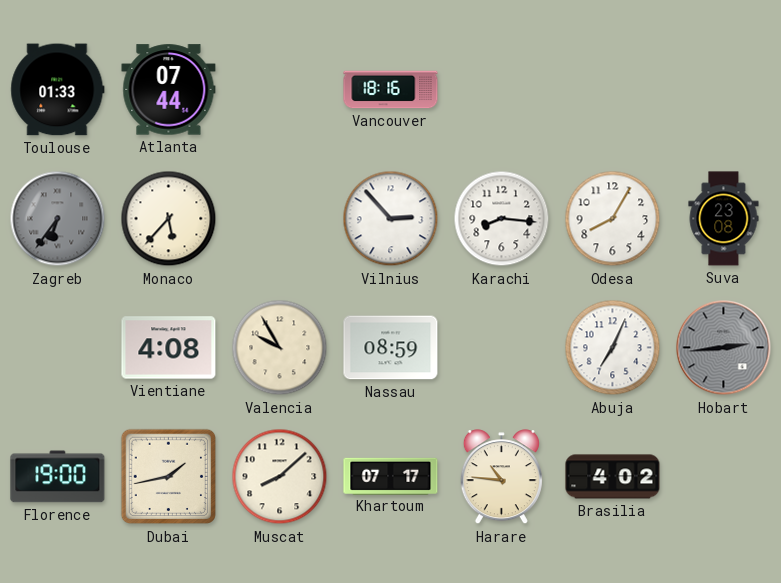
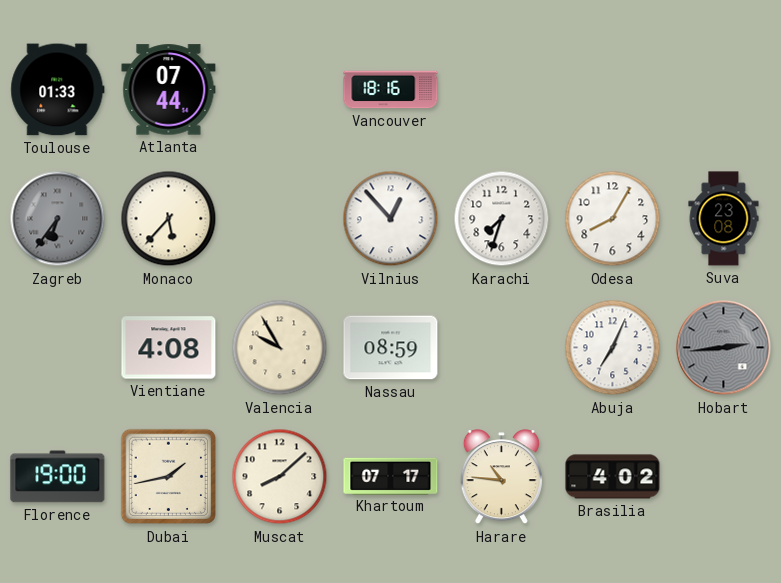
Vilnius: 2:53 -> 12:53 (391, 219)
Karachi: 8:16 -> 7:33 (502, 219)
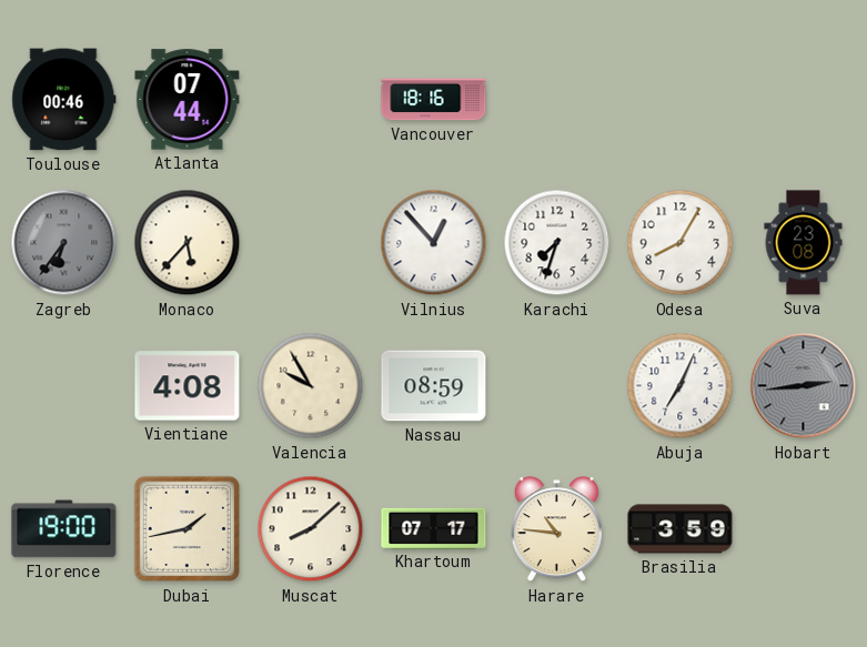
Toulouse: 01:33 -> 00:46 (64, 100)
Brasilia: 4:02 -> 3:59 (681, 529)
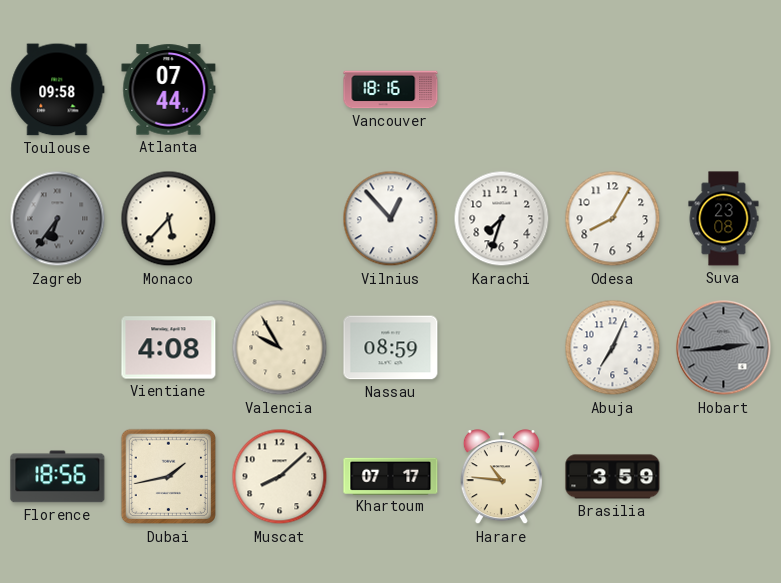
Toulouse: 00:46 -> 09:58 (58, 90)
Florence: 19:00 -> 18:56 (58, 477)
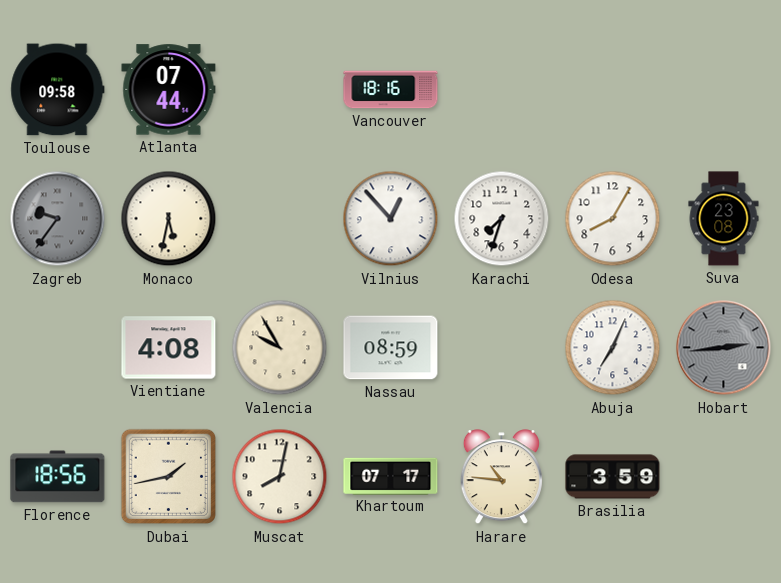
Zagreb: 6:36 -> 9:36 (58, 219)
Monaco: 5:37 -> 5:32 (169, 219)
Muscat: 8:08 -> 8:02 (280, 477)
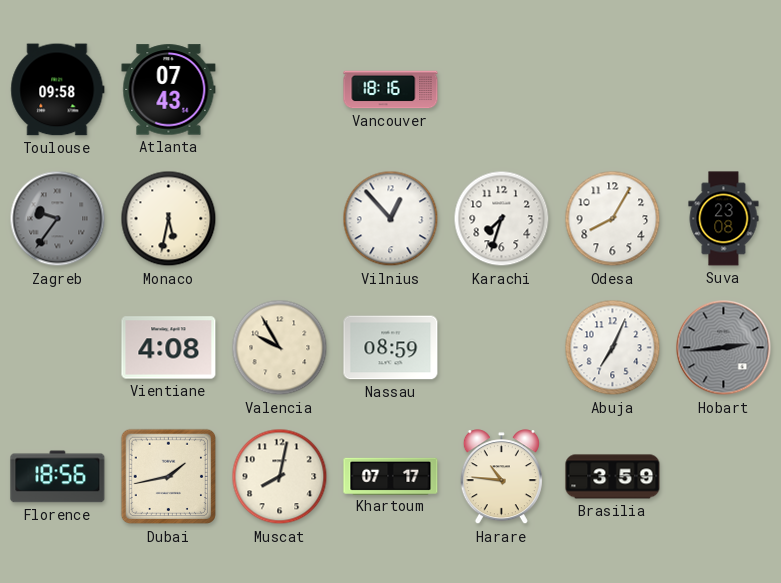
Atlanta: 07:44 -> 07:43 (169, 90)
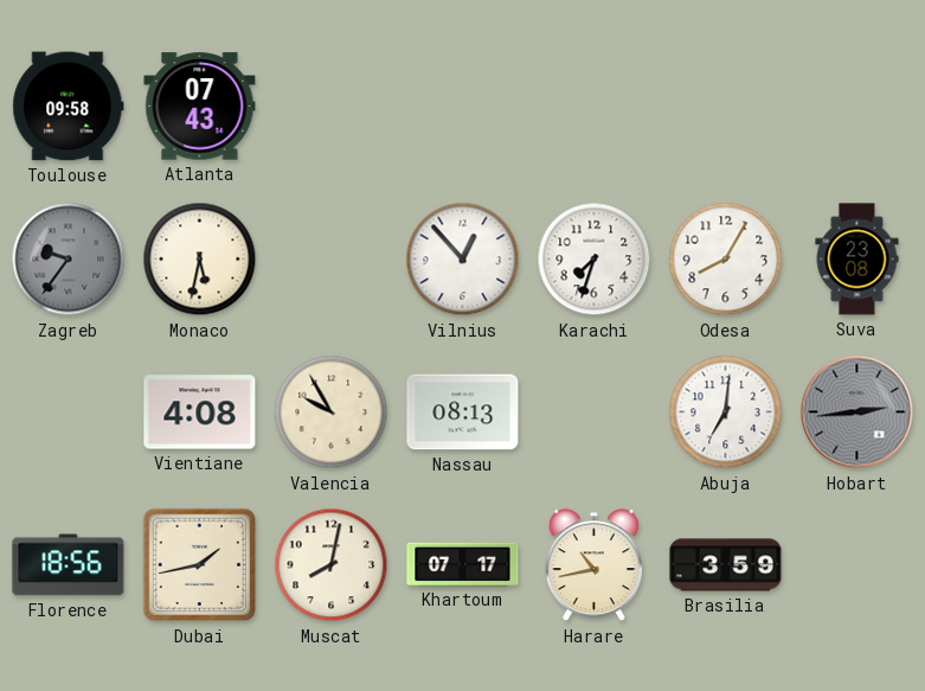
Vancouver: 18:16 -> none (391, 90)
Nassau: 08:59 -> 08:13 (463, 412)
Abuja: 7:04 -> 7:01 (726, 412)
Harare: 10:46 -> 10:43 (593, 565)
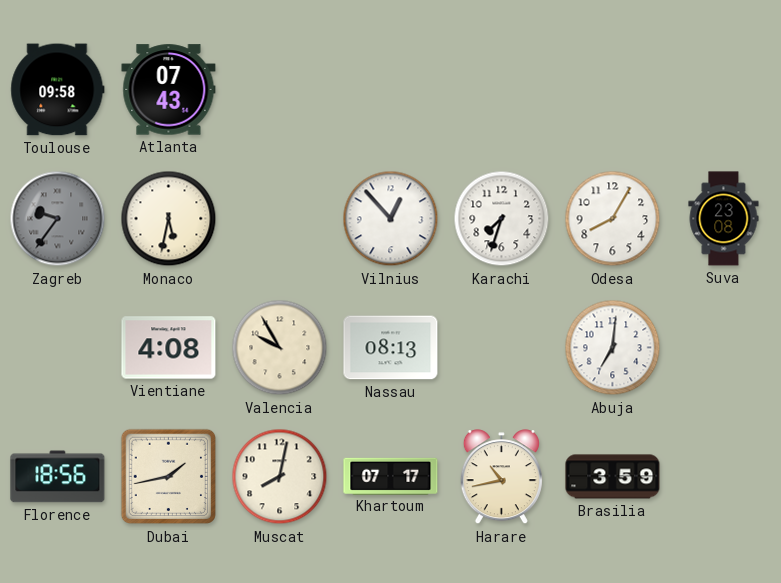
Hobart: 2:44 -> none (857, 412)
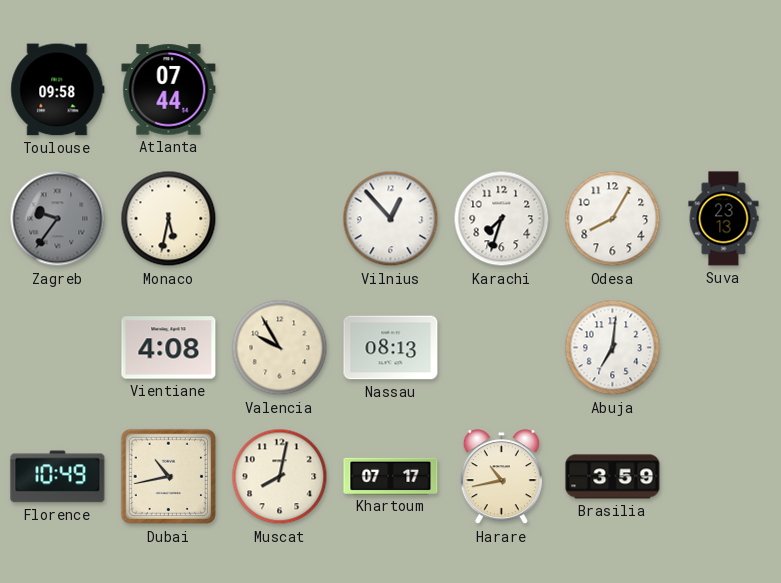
Atlanta: 07:43 -> 07:44 (169, 90)
Suva: 23:08 -> 23:13 (724, 219)
Florence: 18:56 -> 10:49 (58, 477)
Dubai: 1:43 -> 10:43 (169, 477)
